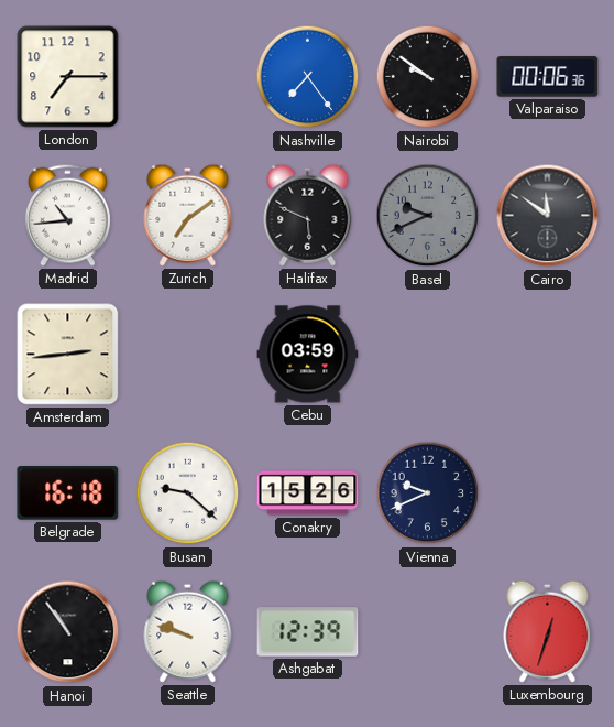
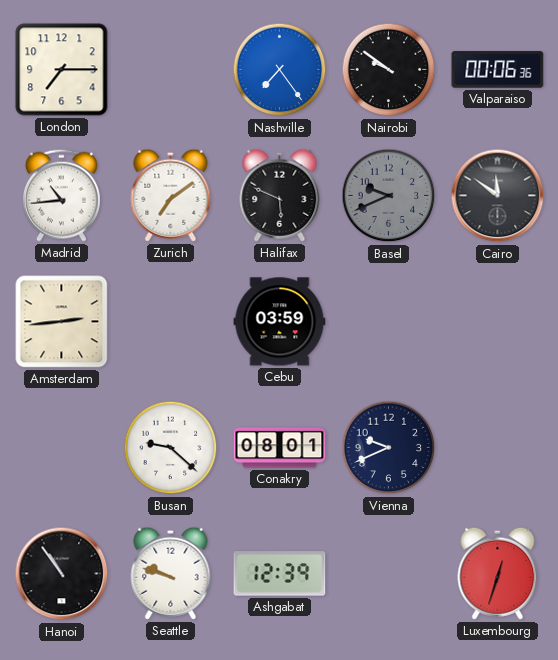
Belgrade: 16:18 -> none (68, 493)
Conakry: 15:26 -> 08:01 (280, 448)
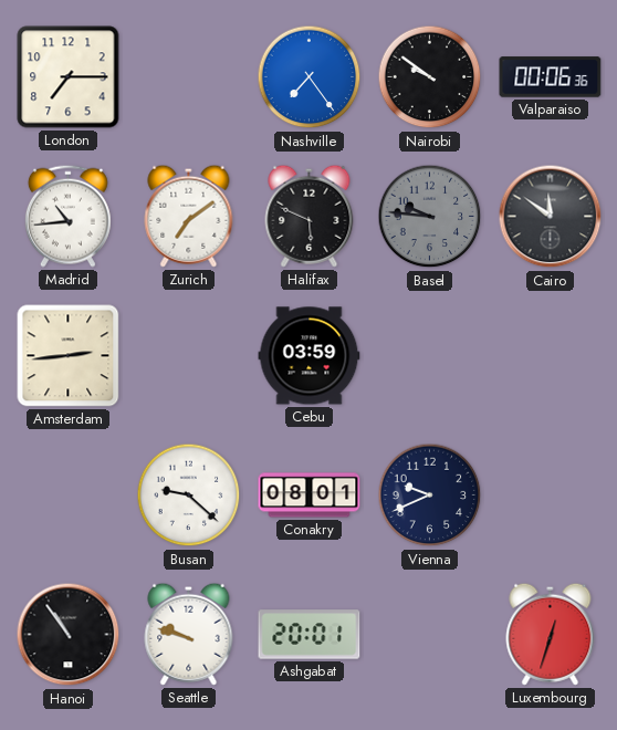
Basel: 9:41 -> 9:46 (430, 217)
Ashgabat: 12:39 -> 20:01 (310, 635)
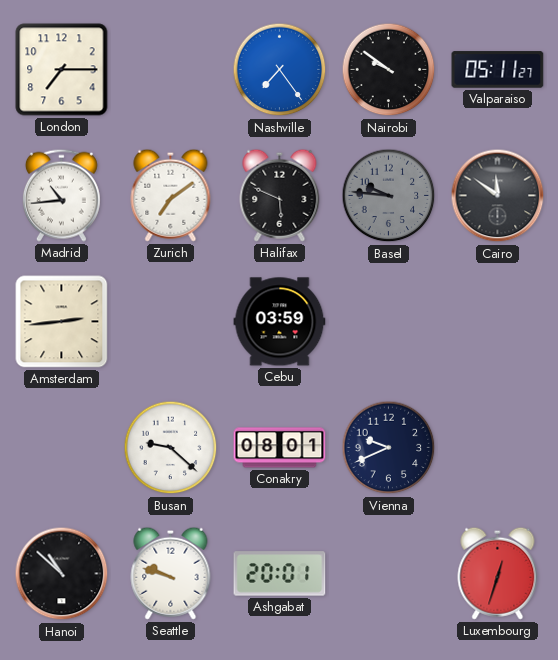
Valparaiso: 00:06 -> 05:11 (498, 70)
Hanoi: 10:54 -> 10:52 (62, 574)
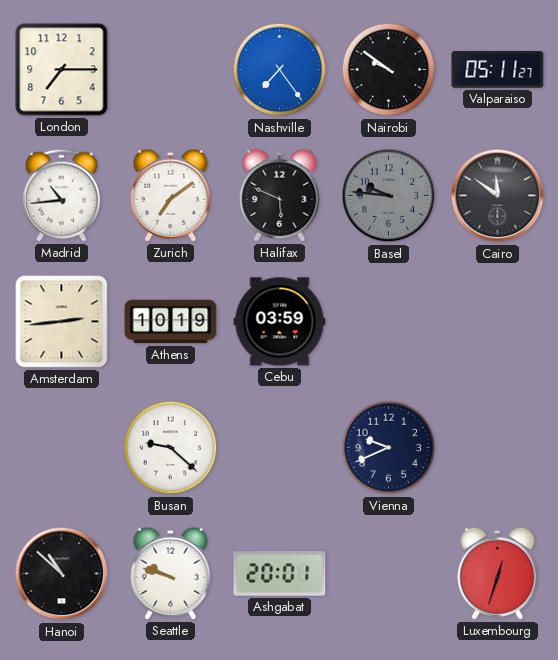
Athens: none -> 10:19 (171, 322)
Conakry: 08:01 -> none (280, 448)
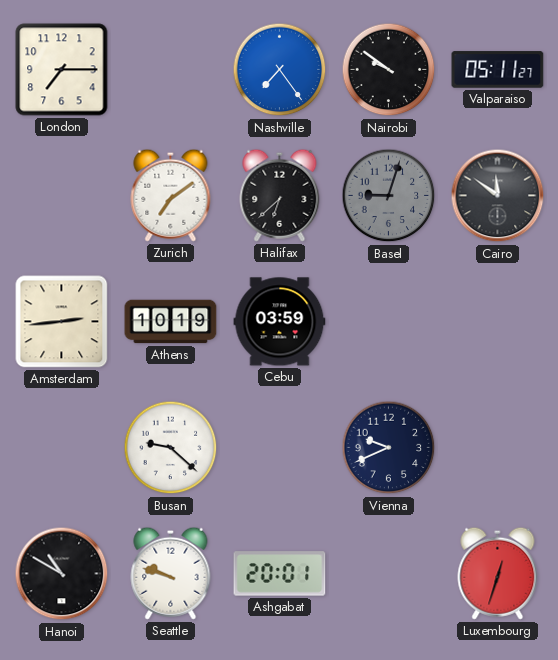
Madrid: 10:44 -> none (61, 195)
Halifax: 5:49 -> 6:38 (280, 195)
Basel: 9:46 -> 9:03 (389, 196)
Hanoi: 10:52 -> 10:50 (62, 574)
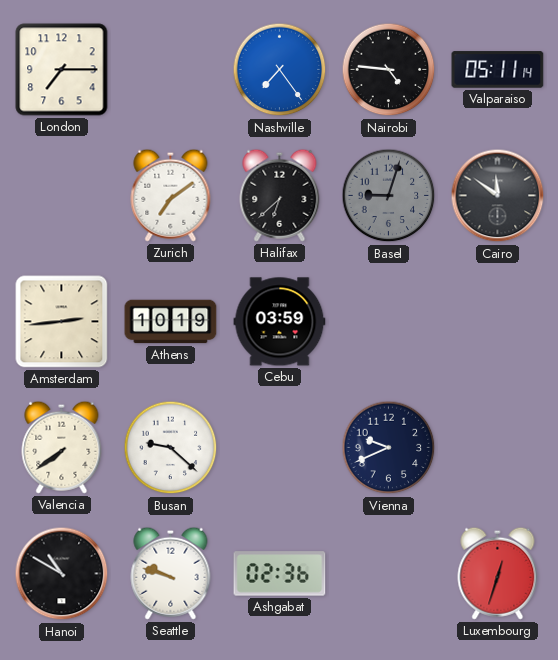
Nairobi: 9:51 -> 4:46 (389, 70)
Valparaiso: 05:11:27 -> 05:11:14 (498, 70)
Valencia: none -> 7:39 (62, 447)
Ashgabat: 20:01 -> 02:36 (280, 574)
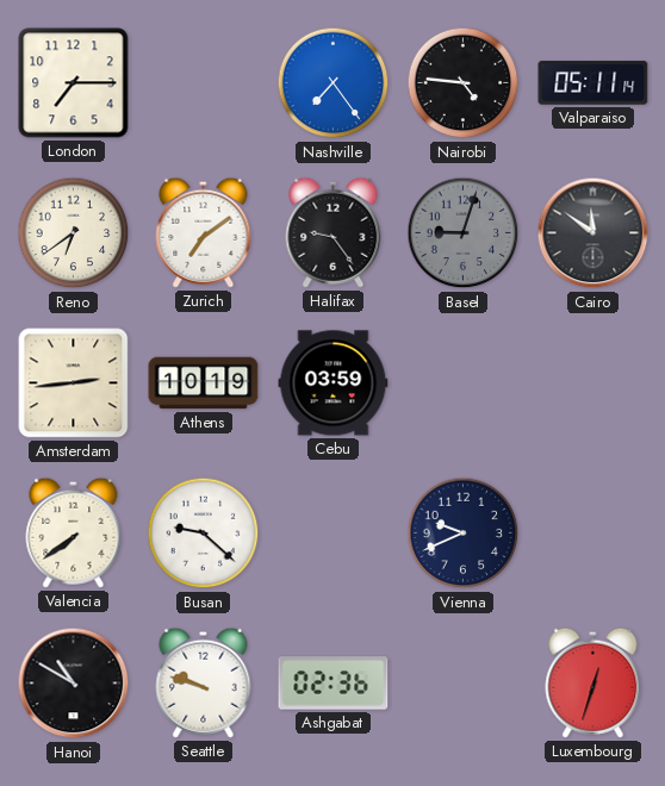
Reno: none -> 6:39 (74, 233)
Halifax: 6:38 -> 9:24 (334, 232)
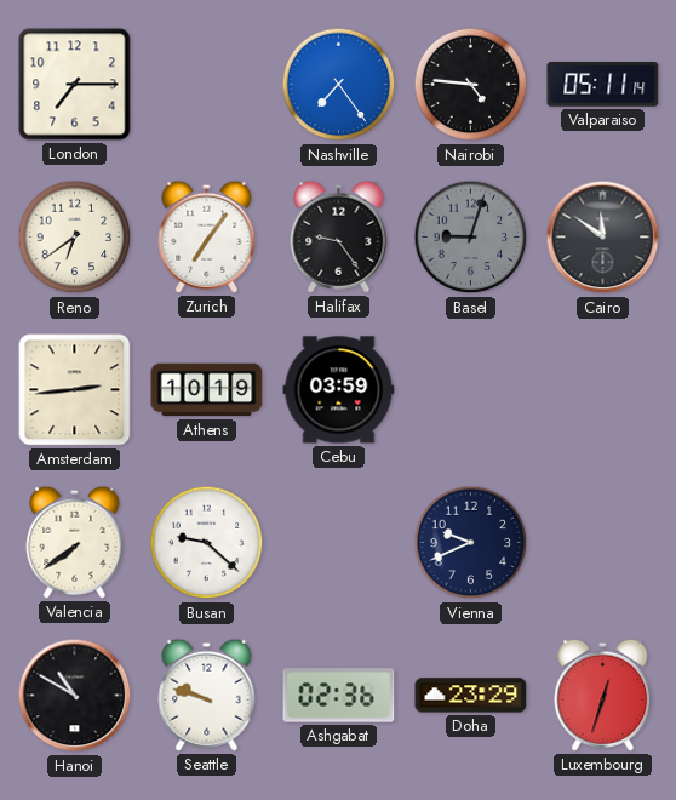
Zurich: 7:09 -> 7:06 (207, 236)
Doha: none -> 23:29 (471, 696)
